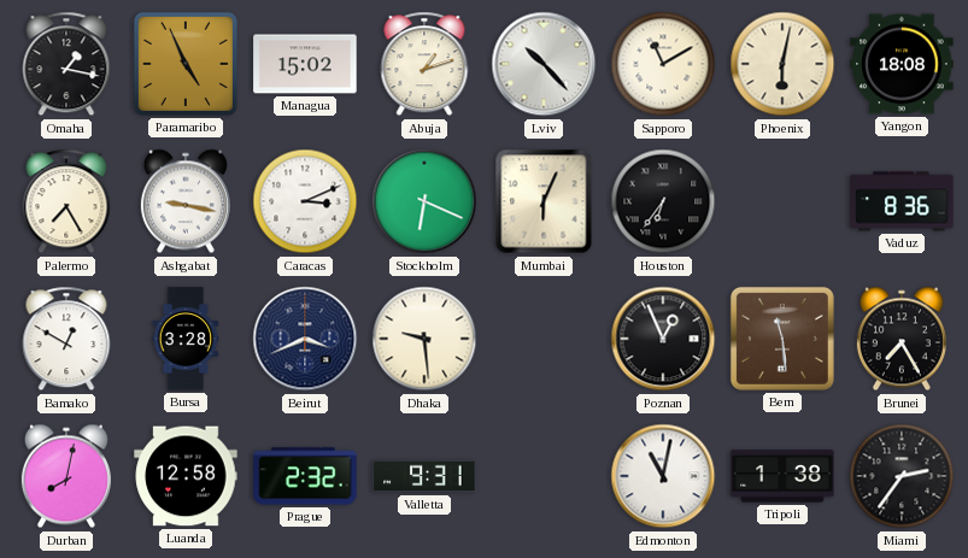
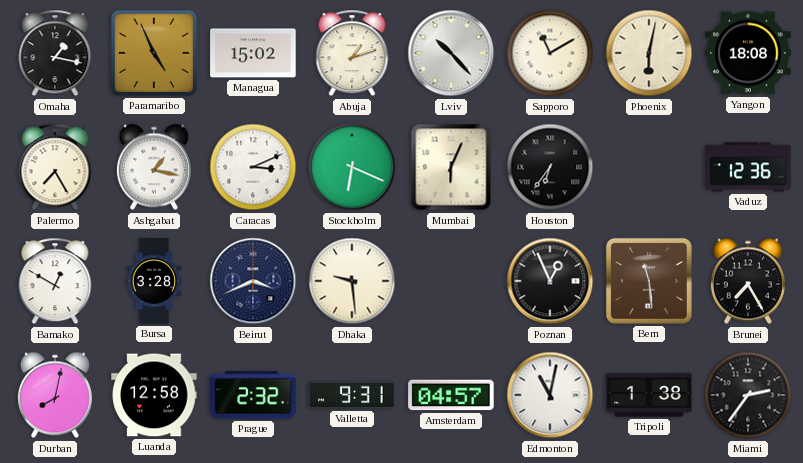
Ashgabat: 9:17 -> 1:17 (154, 167)
Vaduz: 8:36 -> 12:36 (748, 167)
Amsterdam: none -> 04:57 (451, 395)
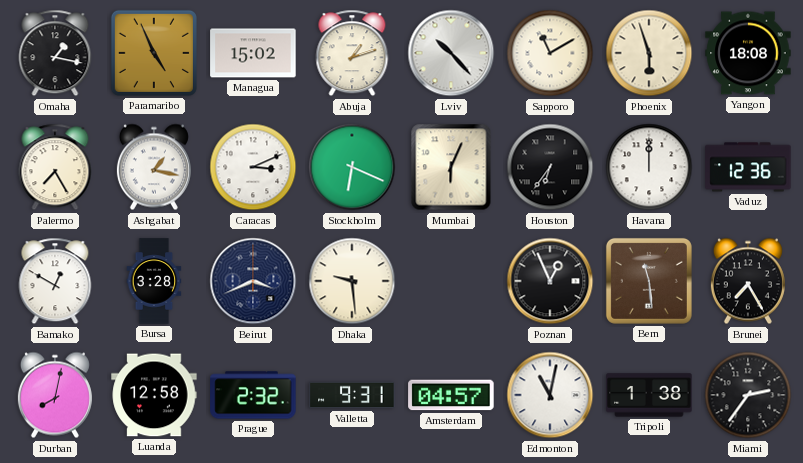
Phoenix: 6:02 -> 5:57 (649, 53)
Havana: none -> 12:00 (649, 167)
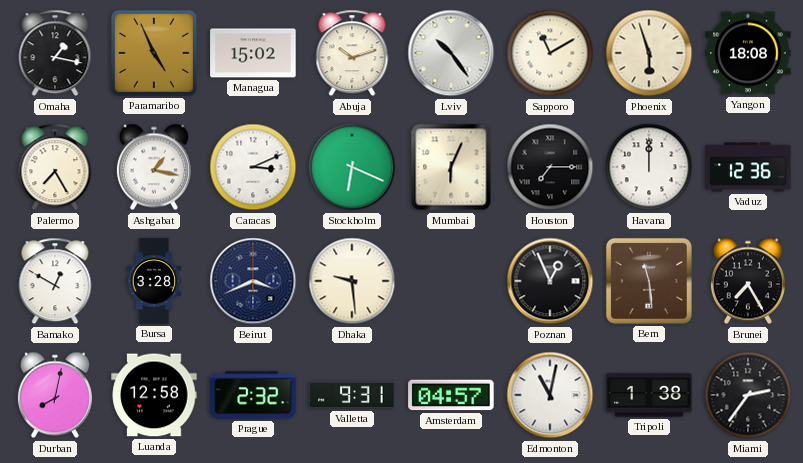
Abuja: 1:12 -> 10:12 (352, 53)
Lviv: 10:23 -> 10:24 (451, 53)
Houston: 6:36 -> 7:15 (550, 167)
